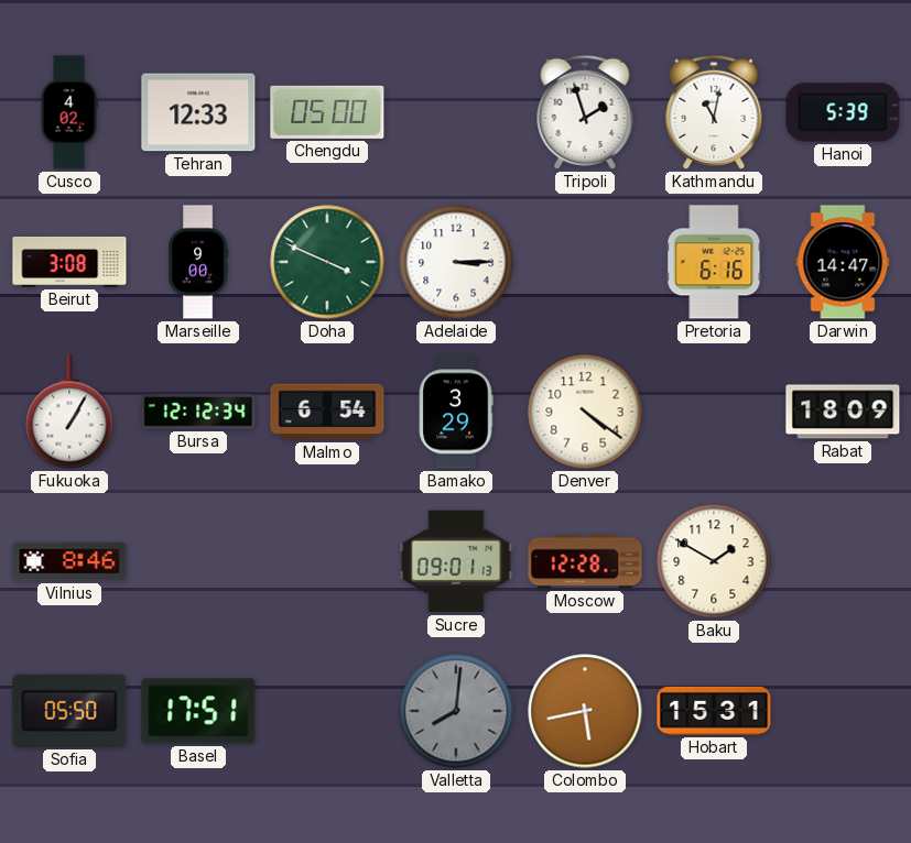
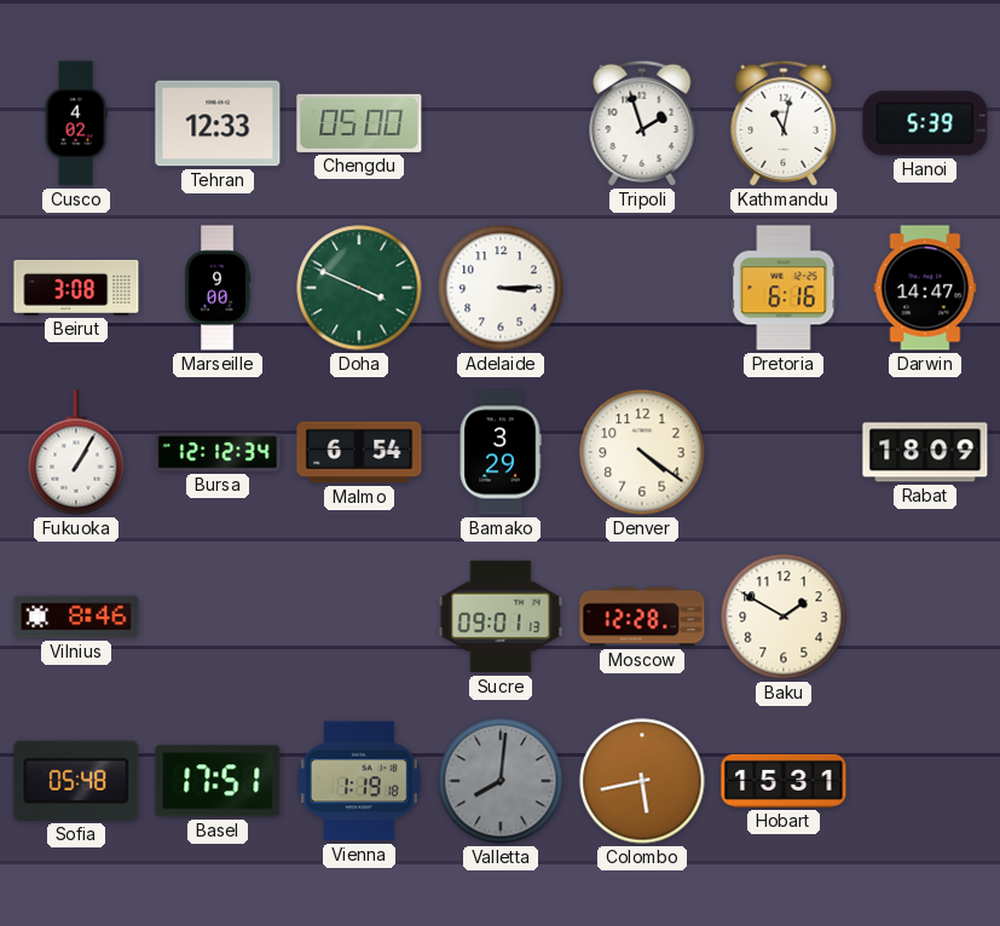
Sofia: 05:50 -> 05:48 (76, 781)
Vienna: none -> 1:19 (359, 781)
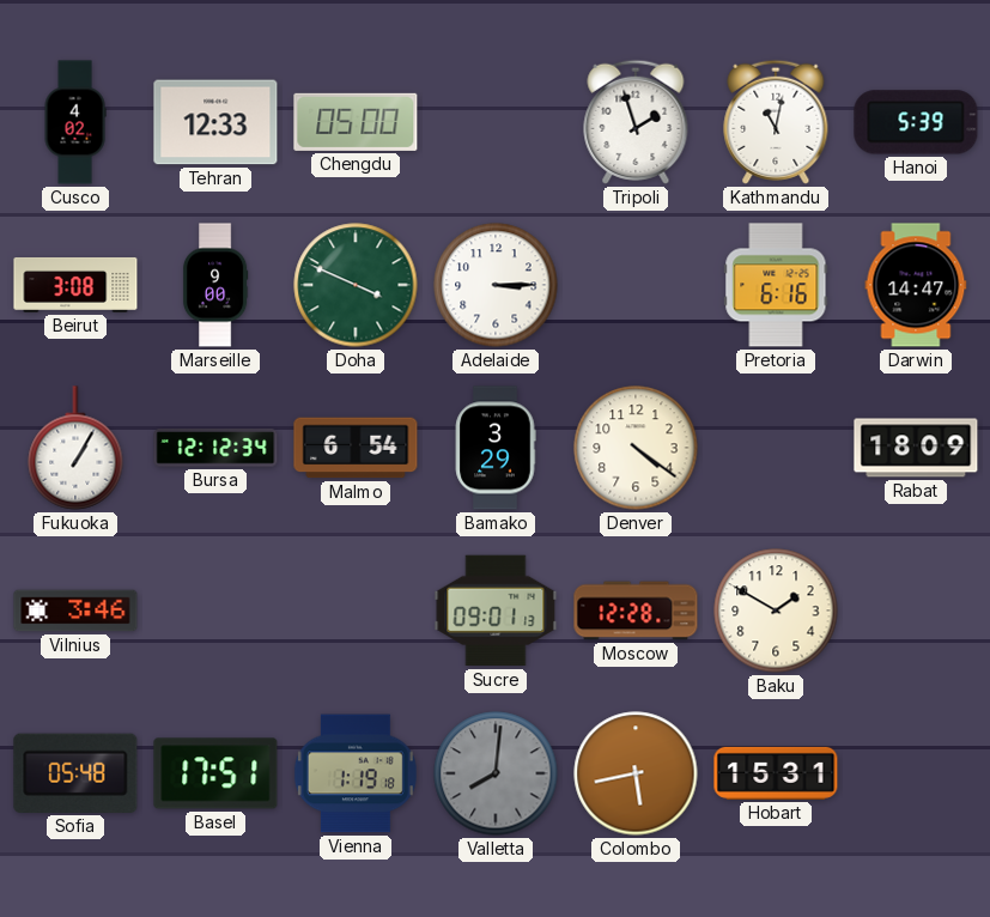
Vilnius: 8:46 -> 3:46 (75, 611)
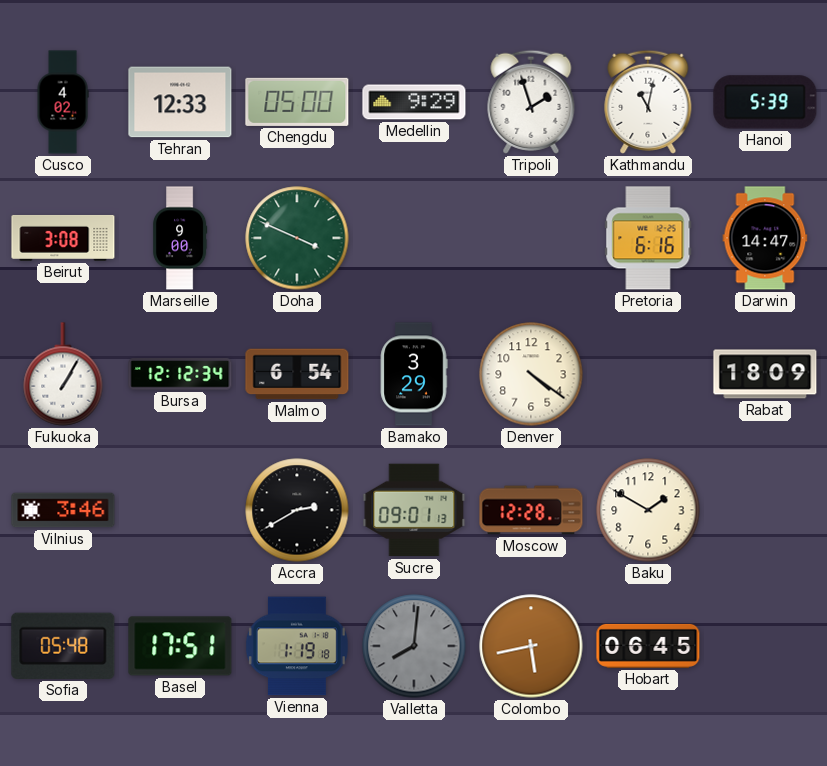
Medellin: none -> 9:29 (414, 102)
Adelaide: 3:15 -> none (496, 285)
Accra: none -> 2:40 (297, 510)
Hobart: 15:31 -> 06:45 (648, 646)
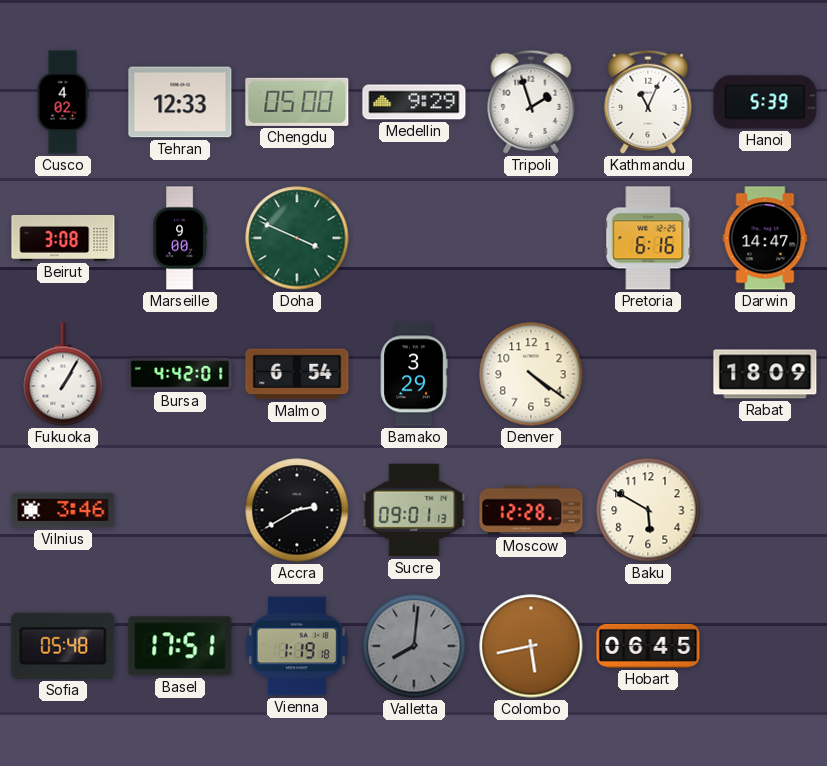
Kathmandu: 11:02 -> 11:04 (648, 102)
Bursa: 12:12 -> 4:42 (180, 374)
Baku: 1:50 -> 5:50 (648, 510)
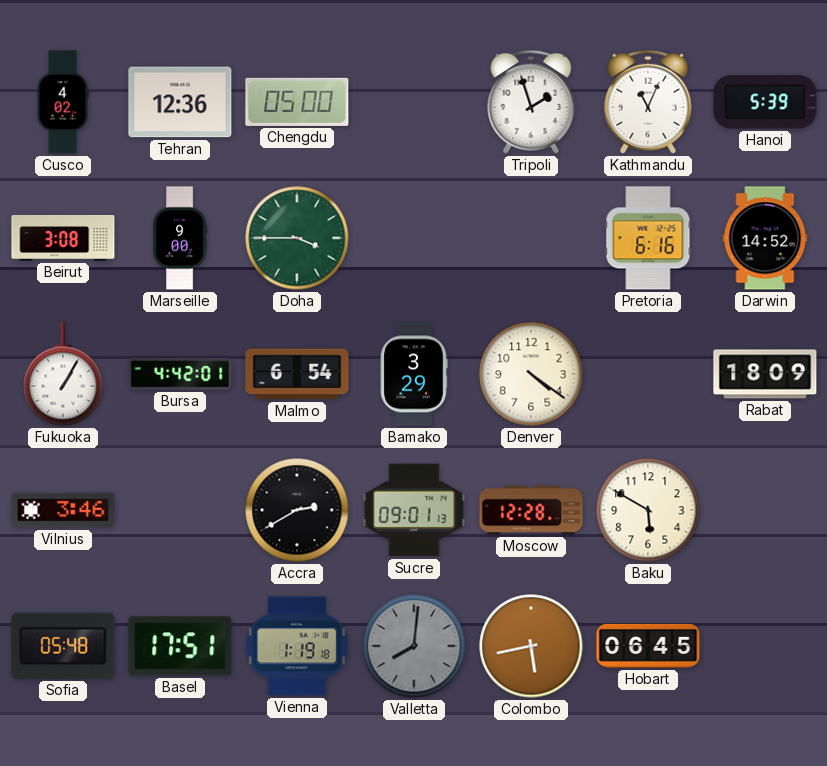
Tehran: 12:33 -> 12:36 (180, 102)
Medellin: 9:29 -> none (414, 102)
Doha: 3:49 -> 3:45 (297, 238)
Darwin: 14:47 -> 14:52 (765, 238)
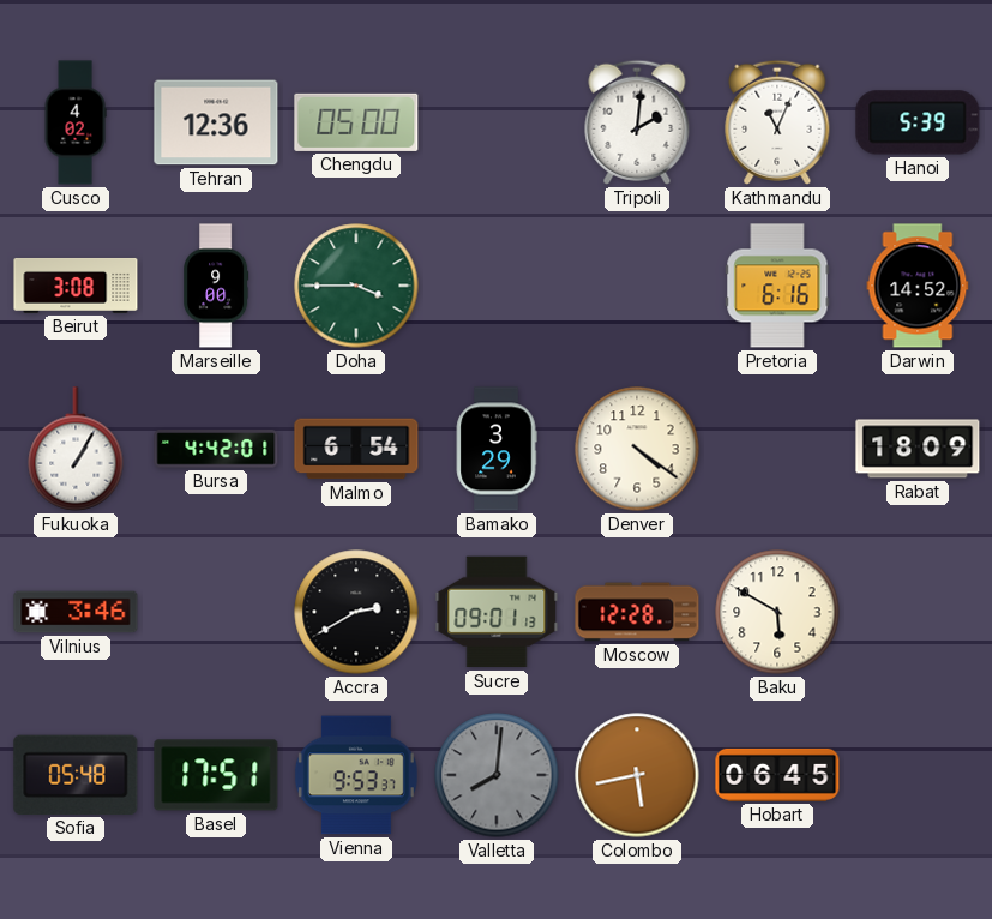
Tripoli: 1:57 -> 2:01 (637, 122)
Vienna: 1:19 -> 9:53 (356, 775)
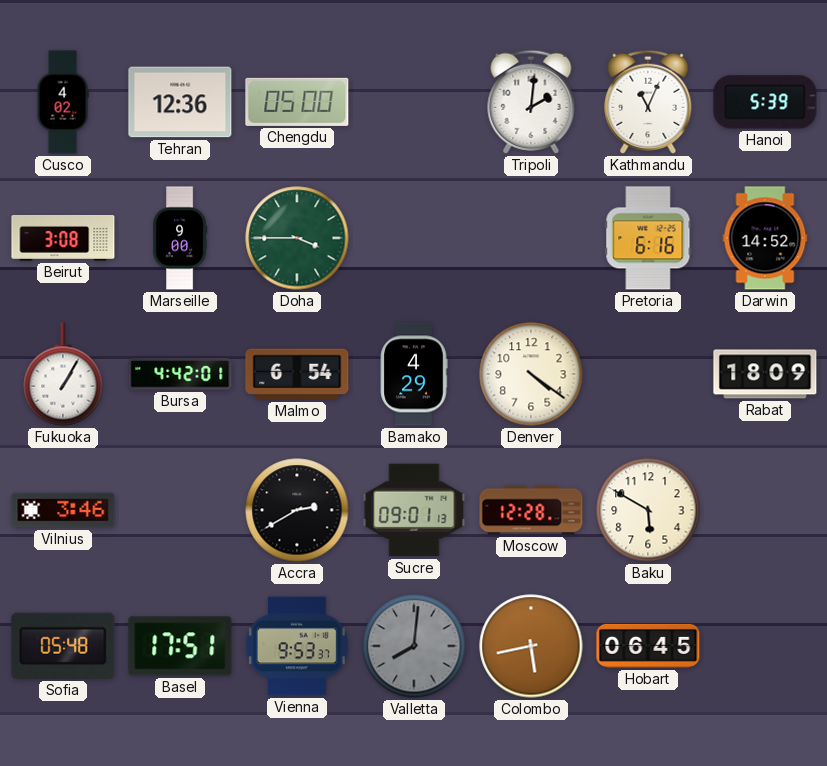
Bamako: 3:29 -> 4:29 (414, 374)
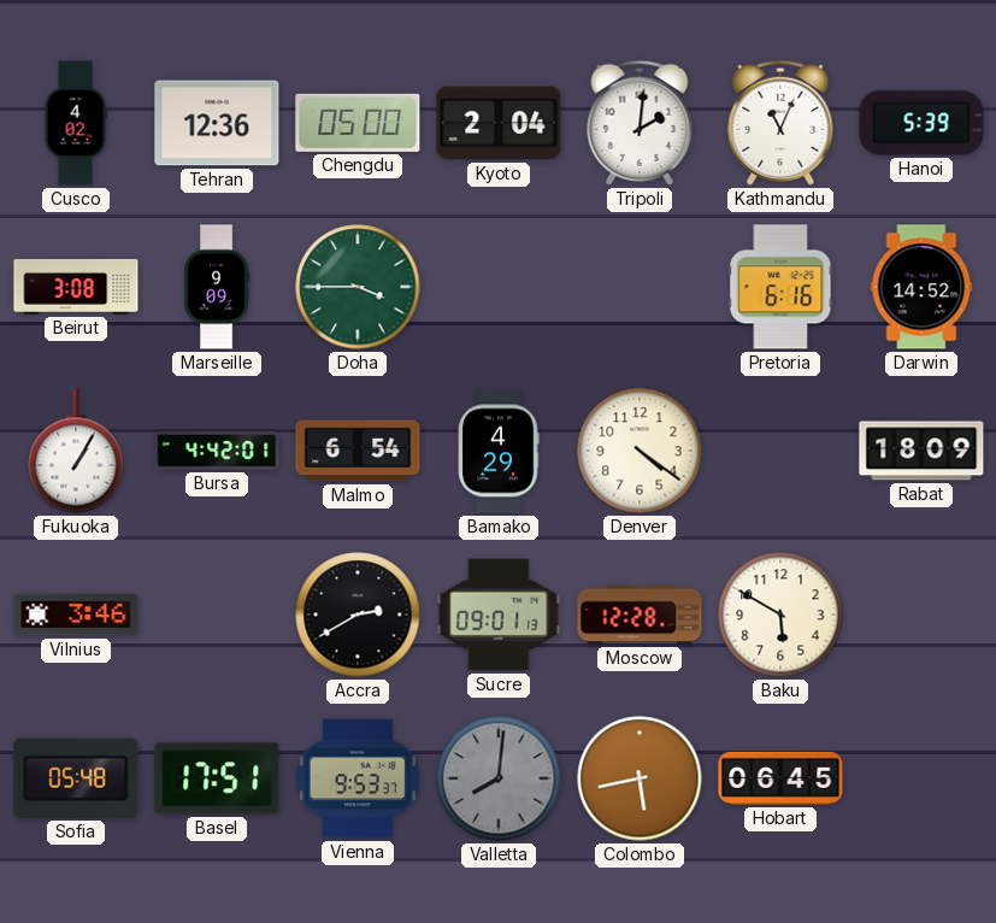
Kyoto: none -> 2:04 (499, 123)
Marseille: 9:00 -> 9:09 (217, 287)
